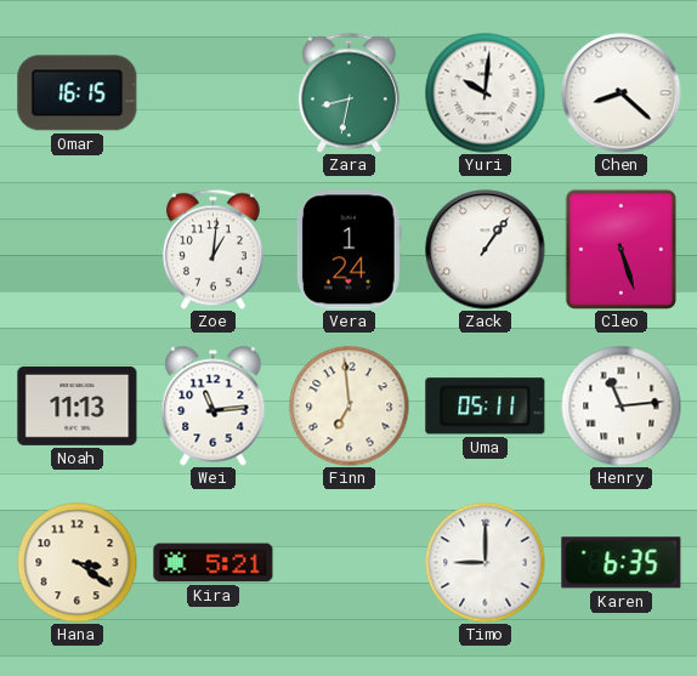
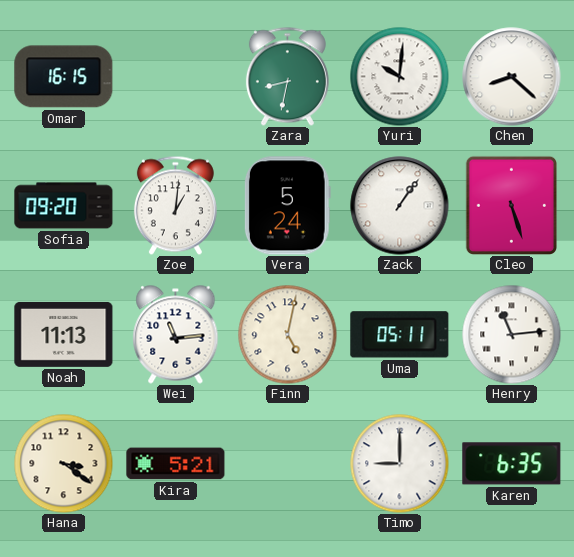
Sofia: none -> 09:20 (64, 206)
Vera: 1:24 -> 5:24 (287, 206)
Finn: 6:59 -> 5:02 (288, 335)
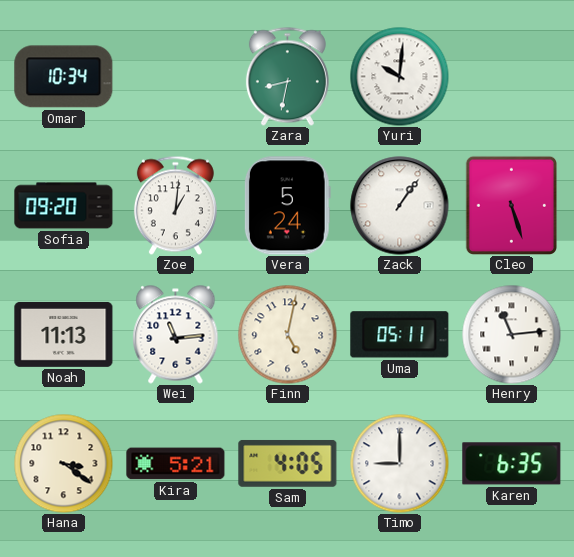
Omar: 16:15 -> 10:34 (64, 77)
Chen: 8:22 -> none (512, 77)
Sam: none -> 4:05 (288, 463)
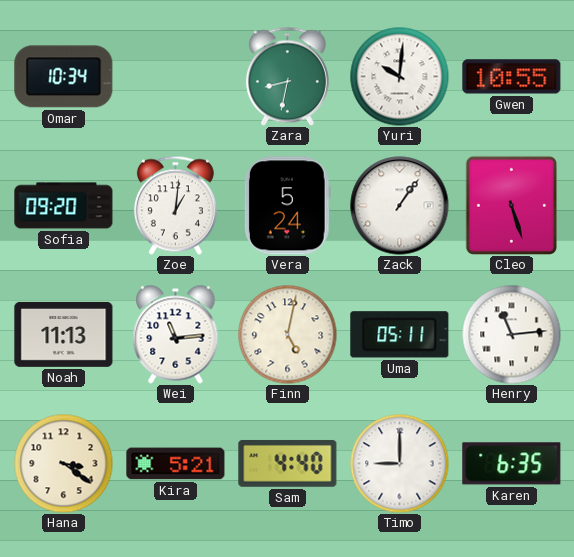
Gwen: none -> 10:55 (512, 77)
Sam: 4:05 -> 4:40 (288, 463)
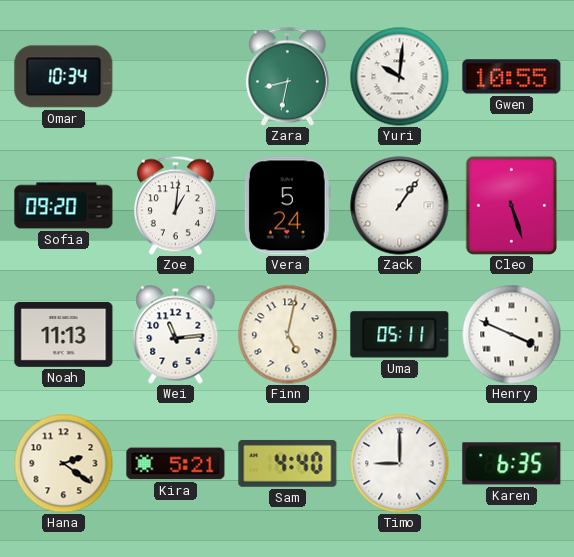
Henry: 11:14 -> 3:49 (512, 335)
Hana: 3:21 -> 2:21 (64, 464)
